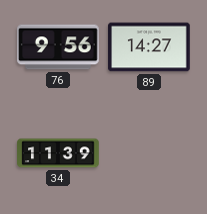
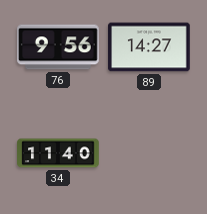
34: 11:39 -> 11:40 (58, 153)
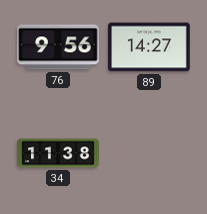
34: 11:40 -> 11:38 (58, 153)
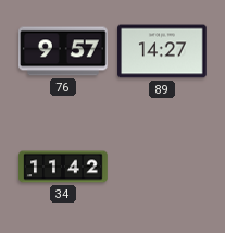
76: 9:56 -> 9:57 (64, 51)
34: 11:38 -> 11:42 (63, 167)
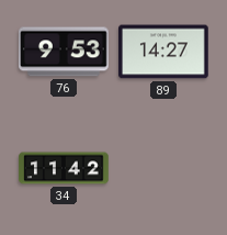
76: 9:57 -> 9:53 (65, 52)
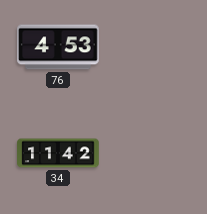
76: 9:53 -> 4:53 (59, 47)
89: 14:27 -> none (163, 52)
